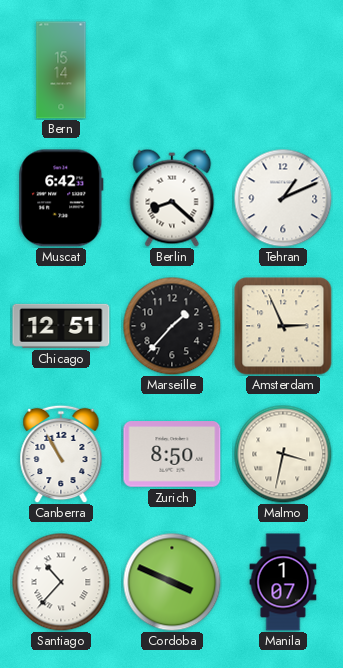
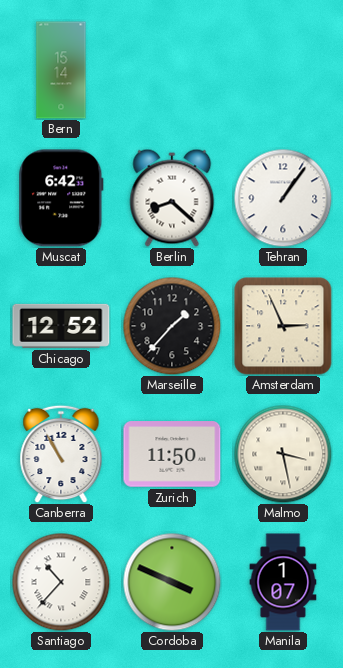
Tehran: 1:11 -> 1:06 (283, 198)
Chicago: 12:51 -> 12:52 (61, 326)
Zurich: 8:50 -> 11:50 (172, 454)
Malmo: 3:32 -> 3:28 (283, 454)
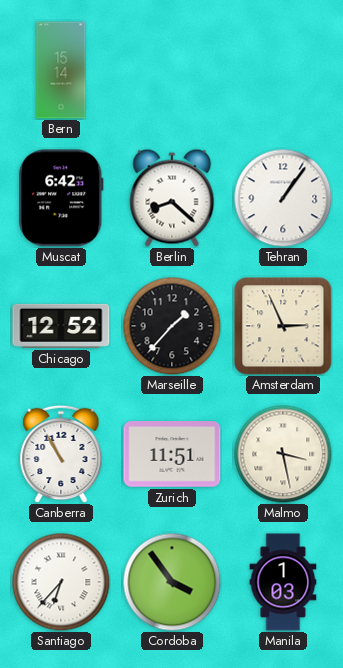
Zurich: 11:50 -> 11:51 (172, 454)
Santiago: 10:37 -> 6:37 (61, 582)
Cordoba: 3:49 -> 3:54 (172, 582)
Manila: 1:07 -> 1:03 (283, 582)
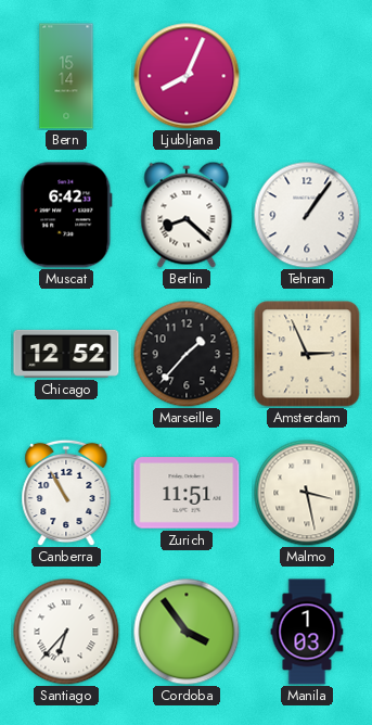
Ljubljana: none -> 8:04 (187, 76)
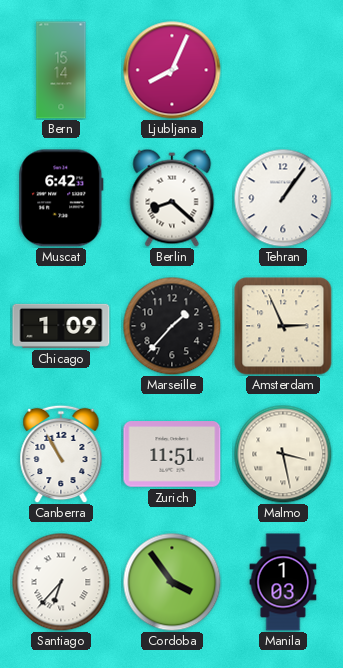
Chicago: 12:52 -> 1:09 (61, 326)
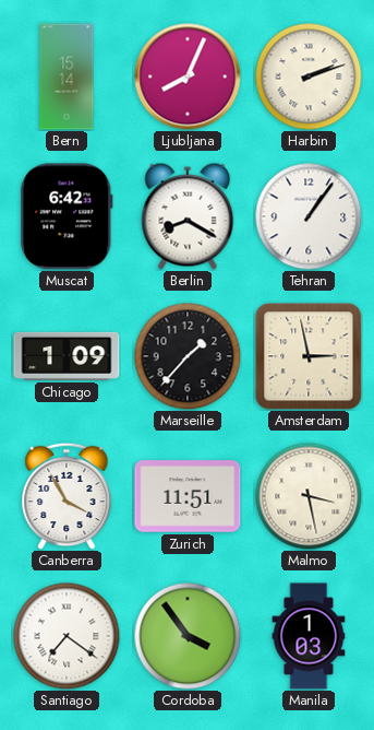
Harbin: none -> 2:12 (309, 76)
Berlin: 8:22 -> 8:20 (188, 216)
Amsterdam: 2:56 -> 2:58 (309, 356)
Canberra: 10:55 -> 3:55 (67, 496)
Santiago: 6:37 -> 7:21 (67, 636)
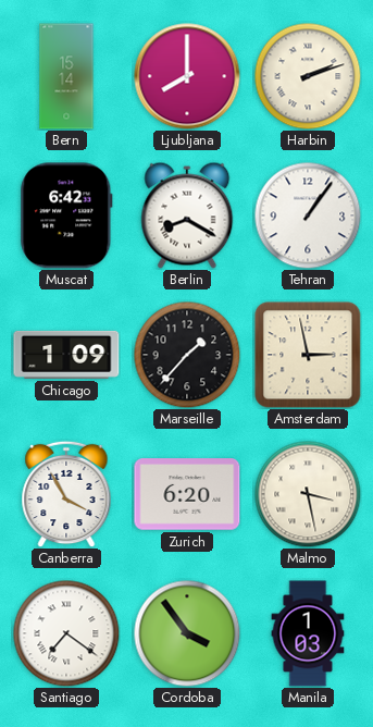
Ljubljana: 8:04 -> 8:00 (187, 76)
Zurich: 11:51 -> 6:20 (187, 494)
